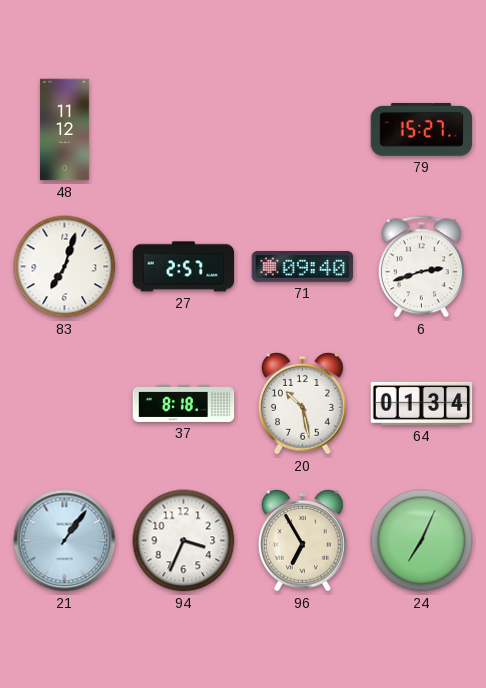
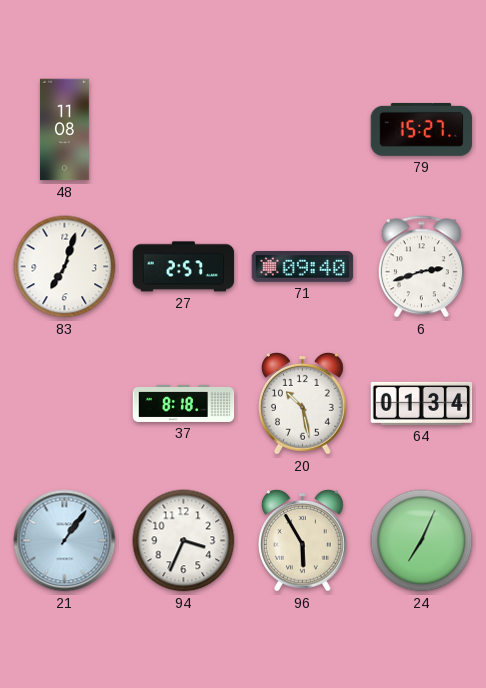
48: 11:12 -> 11:08 (65, 130)
96: 6:55 -> 5:55 (302, 540)
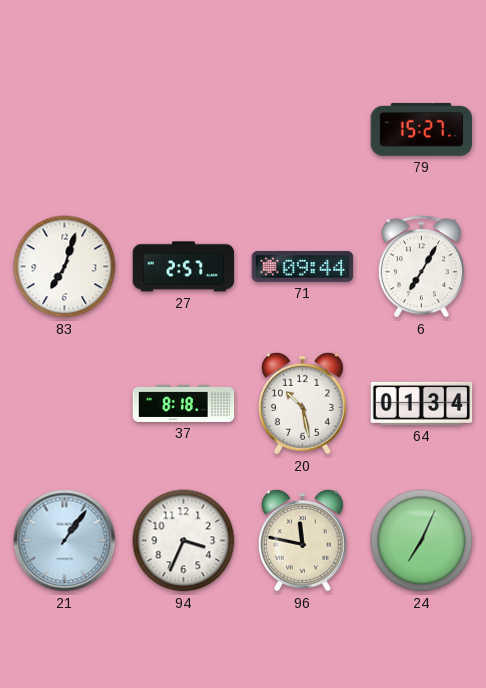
48: 11:08 -> none (65, 130)
71: 09:40 -> 09:44 (303, 267)
6: 2:42 -> 7:05 (421, 267)
96: 5:55 -> 11:47 (302, 540)
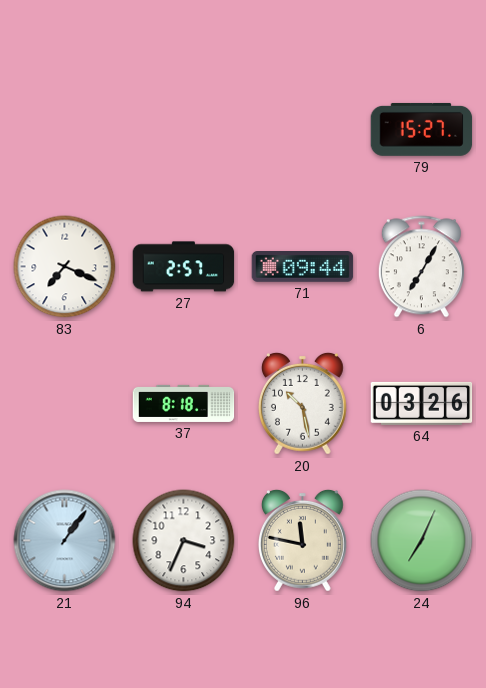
83: 7:03 -> 7:19 (65, 267)
64: 01:34 -> 03:26 (422, 403)
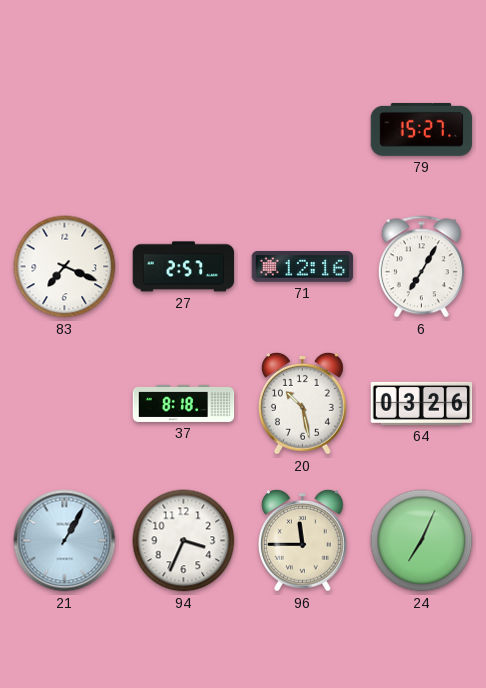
71: 09:44 -> 12:16 (303, 267)
21: 1:06 -> 1:05 (65, 541)
96: 11:47 -> 11:45 (302, 540)
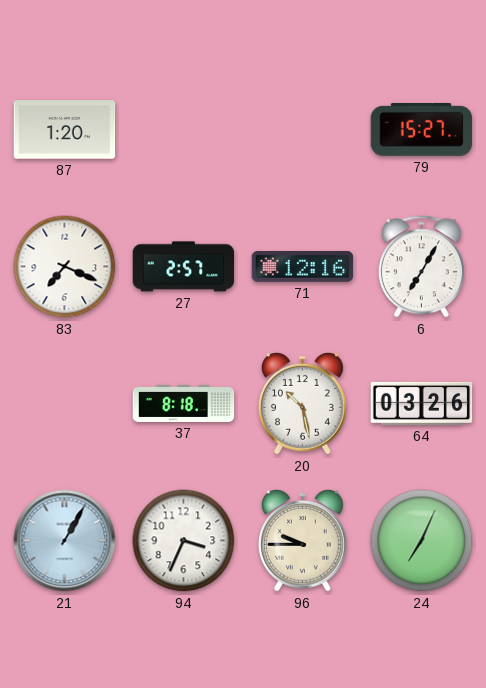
87: none -> 1:20 (65, 130)
96: 11:45 -> 9:45 (302, 540)
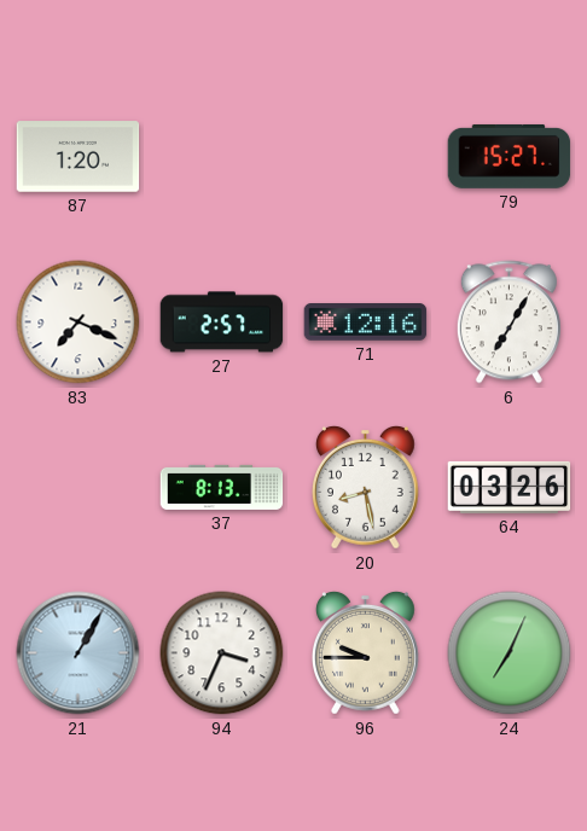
37: 8:18 -> 8:13 (222, 487)
20: 10:28 -> 8:28 (365, 487)
